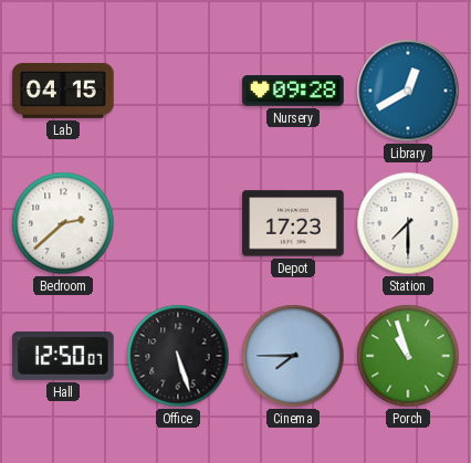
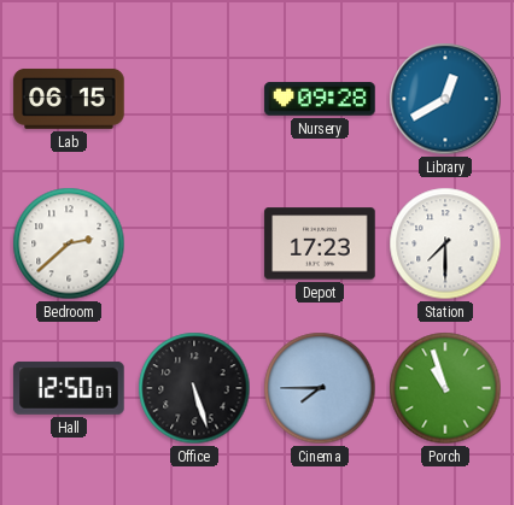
Lab: 04:15 -> 06:15 (69, 99)
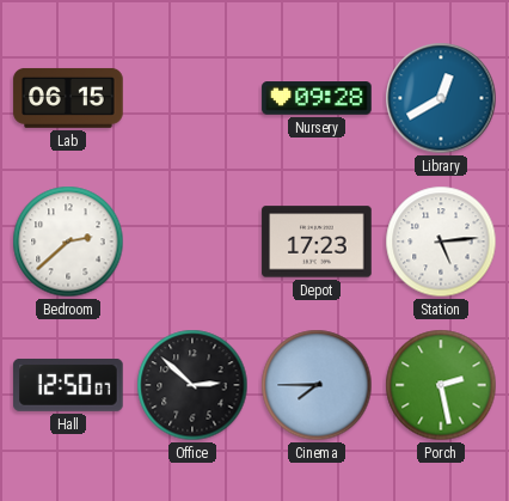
Station: 7:30 -> 5:14 (441, 242)
Office: 5:27 -> 2:52 (192, 385)
Porch: 10:57 -> 2:28 (441, 385)
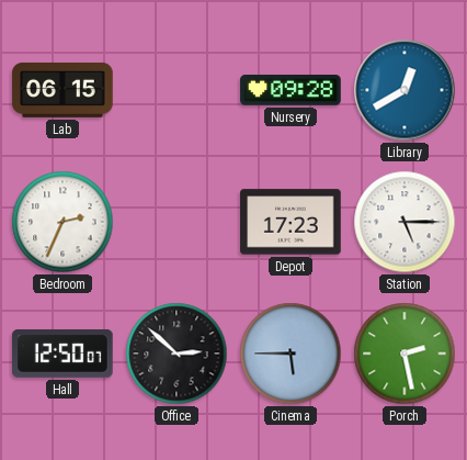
Bedroom: 2:38 -> 2:34 (62, 222)
Station: 5:14 -> 5:15 (405, 222)
Cinema: 7:45 -> 5:45 (291, 354)
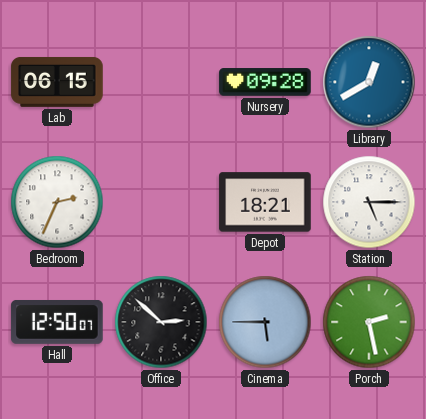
Depot: 17:23 -> 18:21 (265, 202)
